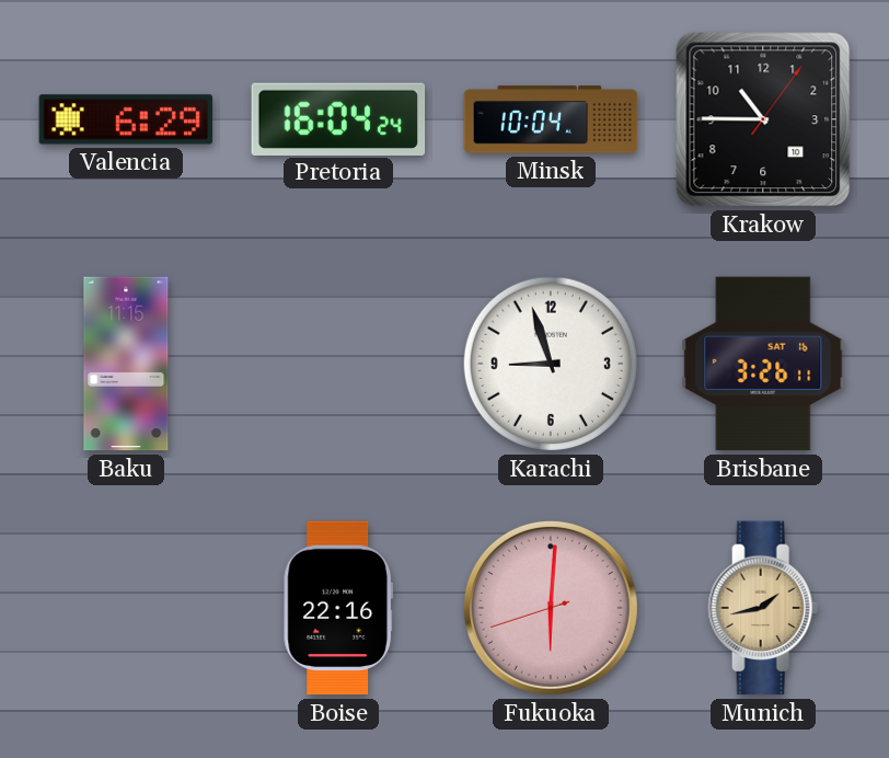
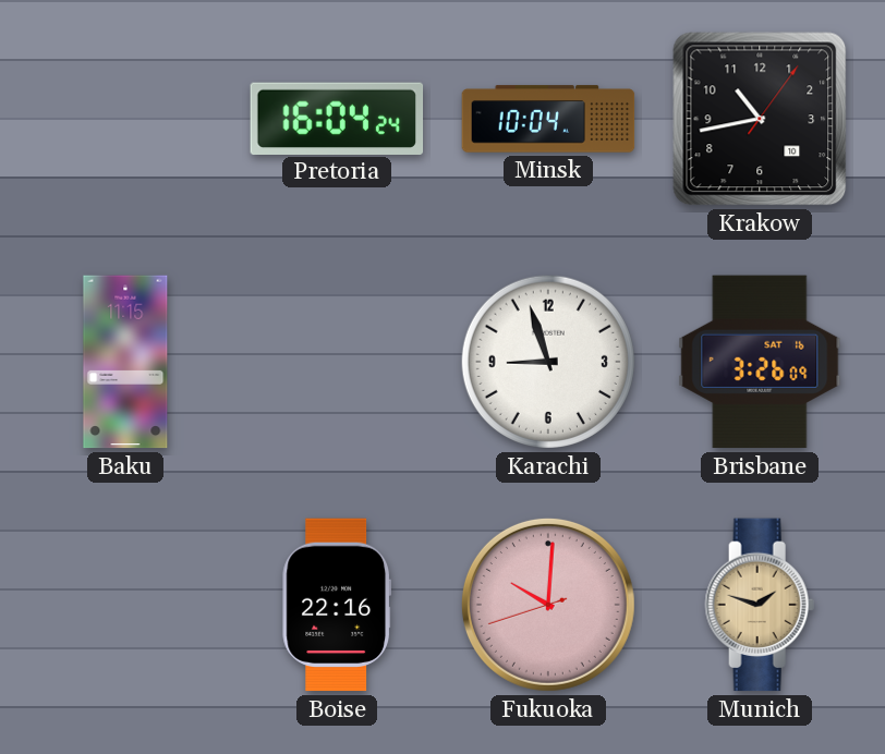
Valencia: 6:29 -> none (126, 119)
Krakow: 10:45 -> 10:43 (760, 119)
Brisbane: 3:26:11 -> 3:26:09 (760, 362)
Fukuoka: 6:00 -> 10:00 (548, 605)
Munich: 1:43 -> 1:48 (760, 605)
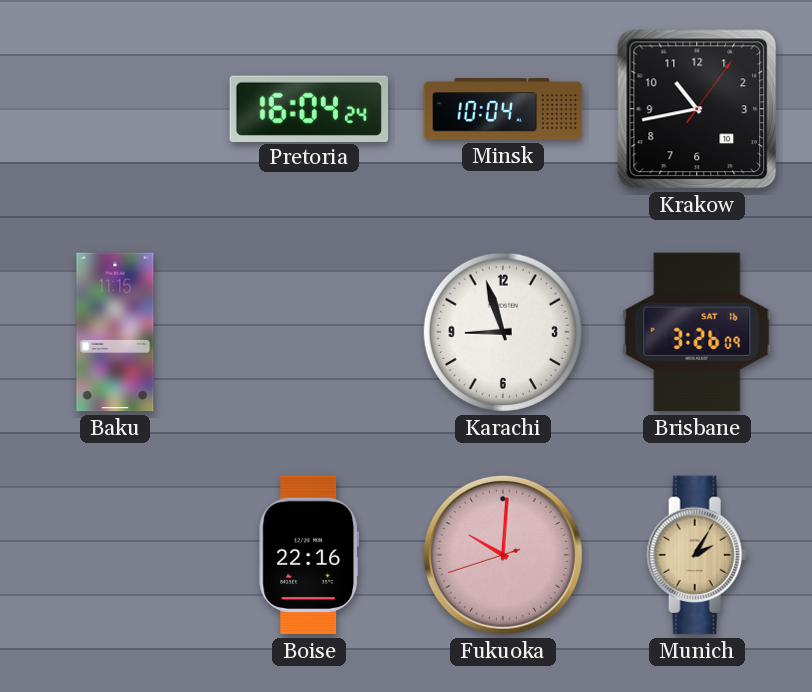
Munich: 1:48 -> 2:05 (697, 555)
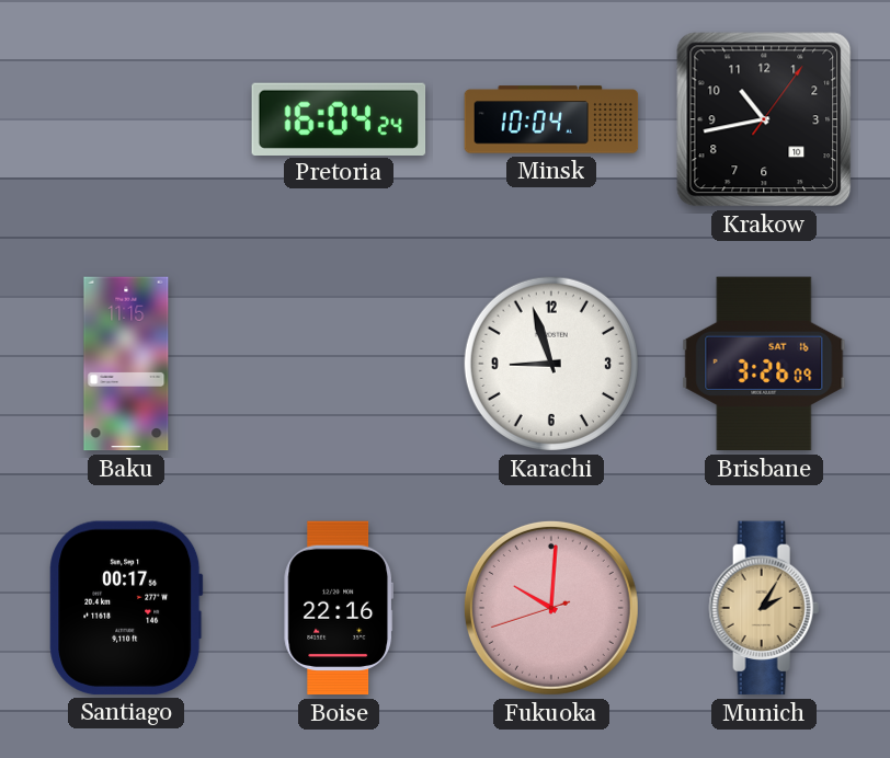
Santiago: none -> 00:17 (126, 608)
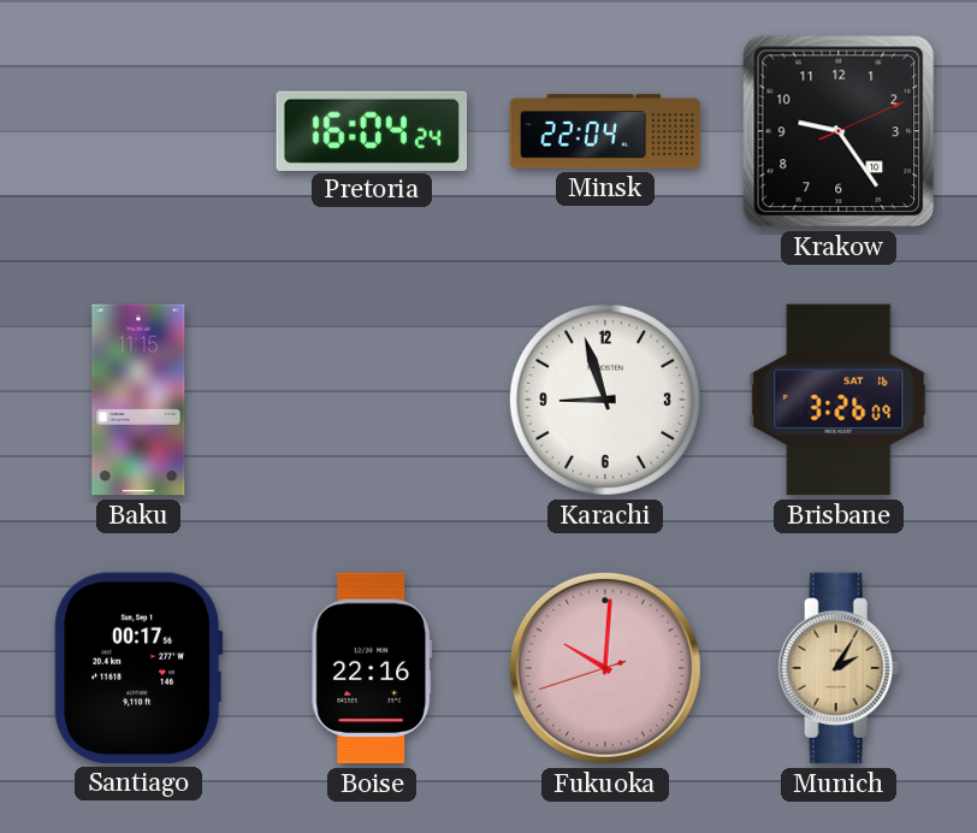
Minsk: 10:04 -> 22:04 (605, 131)
Krakow: 10:43 -> 9:24 (839, 131)
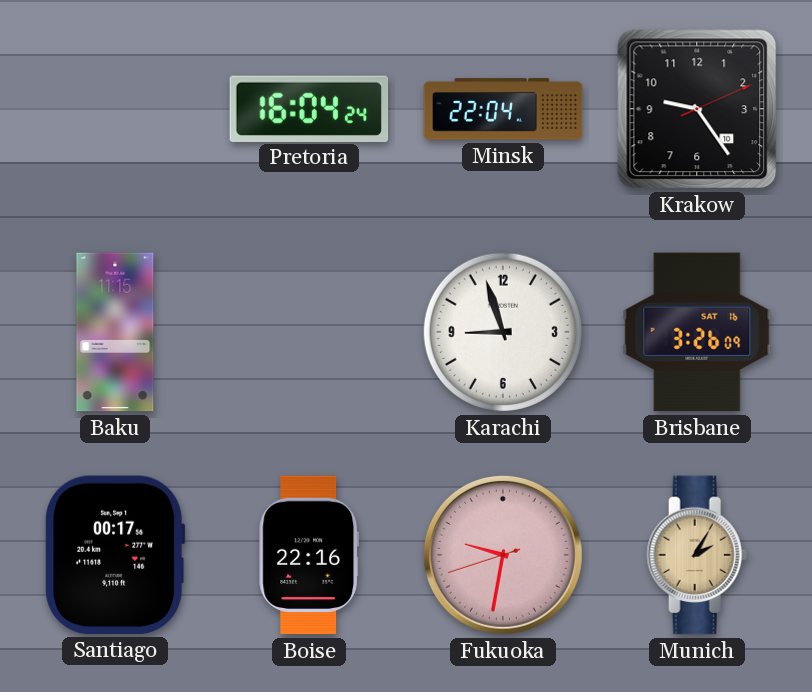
Fukuoka: 10:00 -> 9:31 (503, 555)
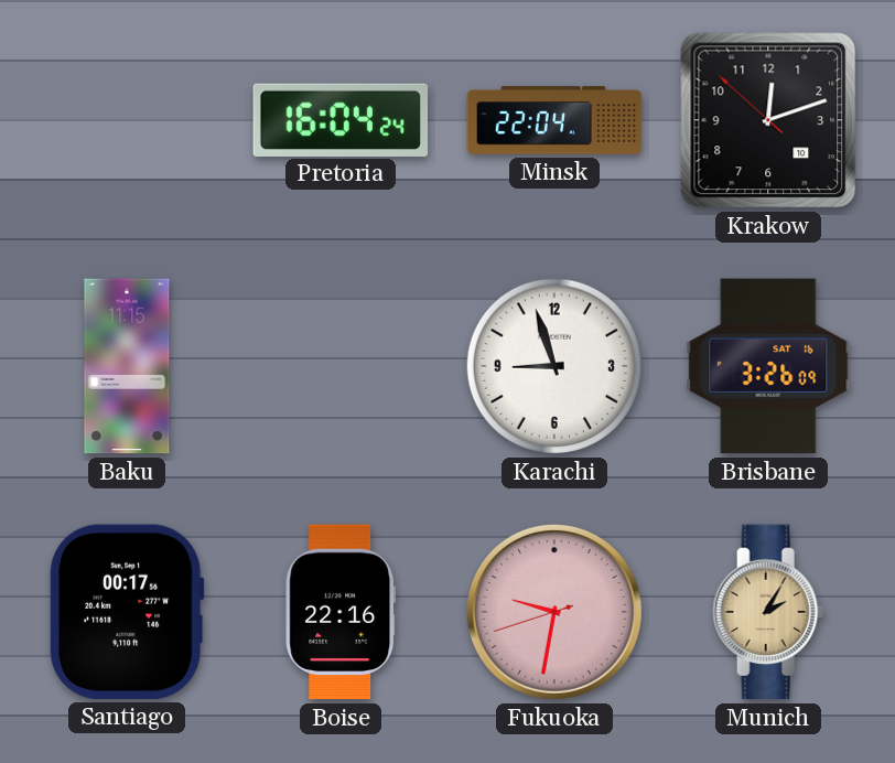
Krakow: 9:24 -> 12:11 (768, 120)
